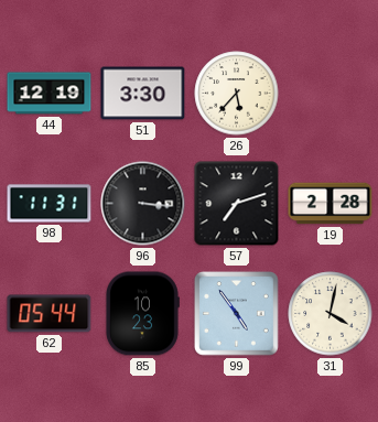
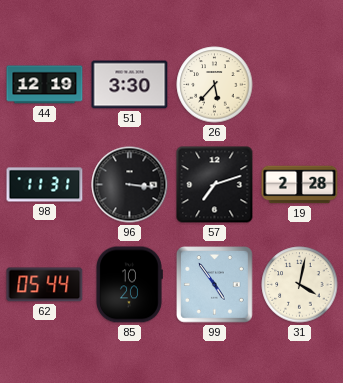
85: 10:23 -> 10:20 (129, 285)
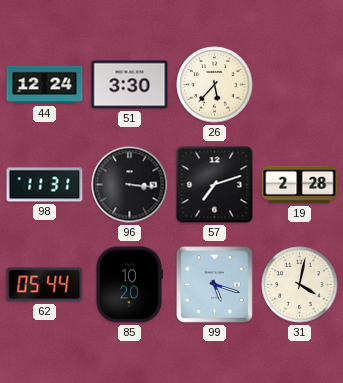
44: 12:19 -> 12:24 (45, 85)
99: 4:54 -> 5:18 (215, 285)
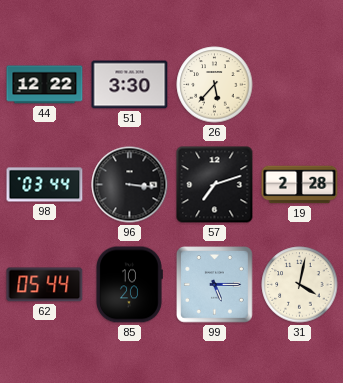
44: 12:24 -> 12:22 (45, 85)
98: 11:31 -> 03:44 (45, 185)
99: 5:18 -> 5:15 (215, 285)
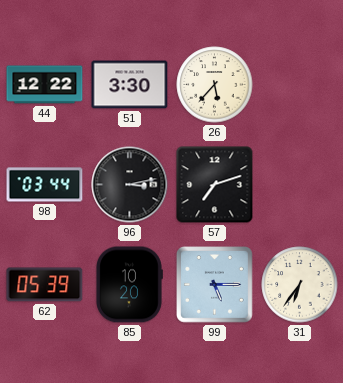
96: 3:16 -> 3:13 (130, 185)
19: 2:28 -> none (300, 185)
62: 05:44 -> 05:39 (45, 285)
31: 4:02 -> 6:36 (300, 285)
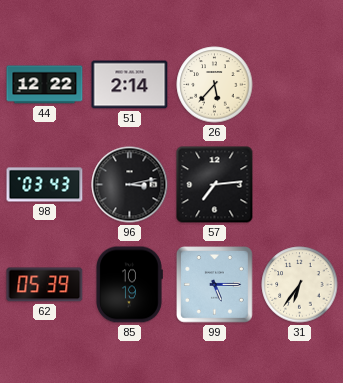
51: 3:30 -> 2:14 (130, 85)
98: 03:44 -> 03:43 (45, 185)
57: 7:12 -> 7:14 (215, 185)
85: 10:20 -> 10:19 (129, 285)
